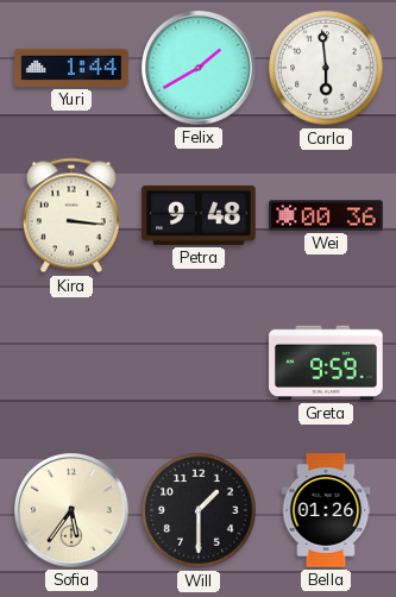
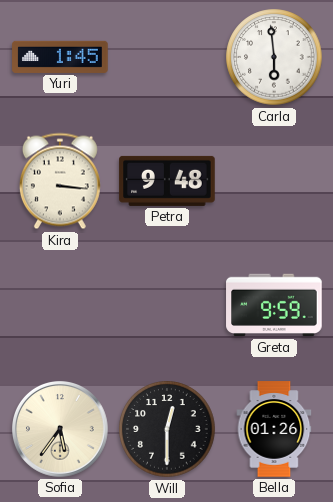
Yuri: 1:44 -> 1:45 (60, 57)
Felix: 1:40 -> none (200, 69)
Wei: 00:36 -> none (326, 215)
Will: 1:30 -> 12:30 (167, 429)
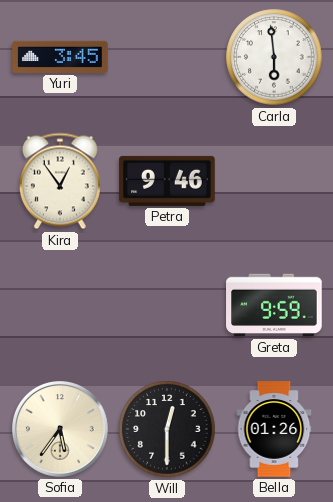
Yuri: 1:45 -> 3:45 (60, 57)
Kira: 3:16 -> 12:54 (60, 181)
Petra: 9:48 -> 9:46 (167, 181)
